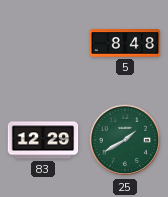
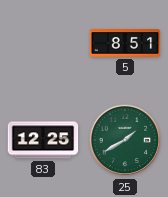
5: 8:48 -> 8:51 (125, 43)
83: 12:29 -> 12:25 (43, 140)
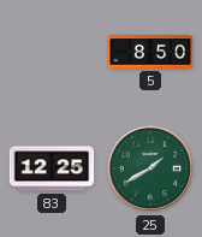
5: 8:51 -> 8:50 (150, 52)
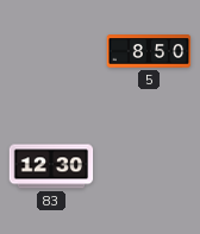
83: 12:25 -> 12:30 (51, 166)
25: 1:40 -> none (150, 168)
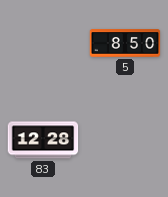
83: 12:30 -> 12:28 (43, 140)
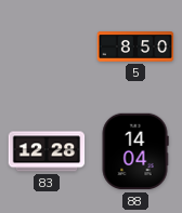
88: none -> 14:04 (135, 151)
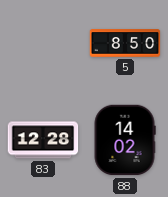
88: 14:04 -> 14:02 (125, 140)
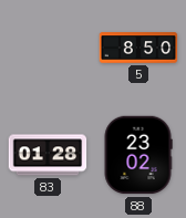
83: 12:28 -> 01:28 (48, 155)
88: 14:02 -> 23:02 (138, 155)
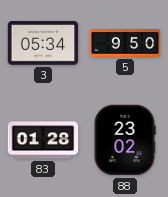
3: none -> 05:34 (43, 43)
5: 8:50 -> 9:50 (125, 43)
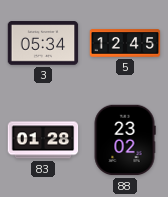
5: 9:50 -> 12:45 (125, 43)
